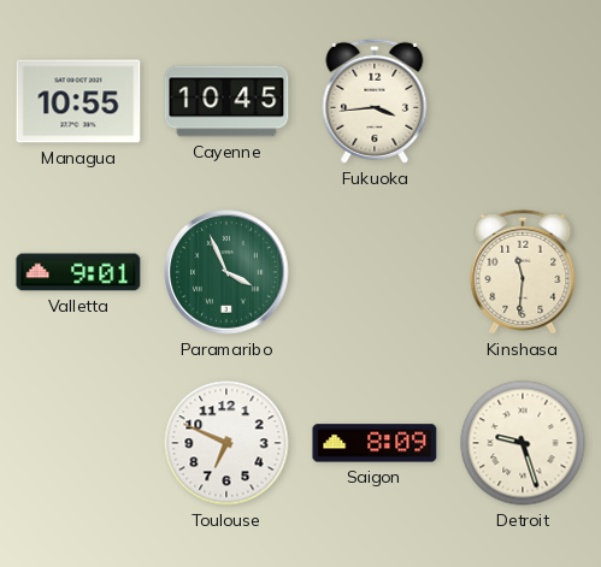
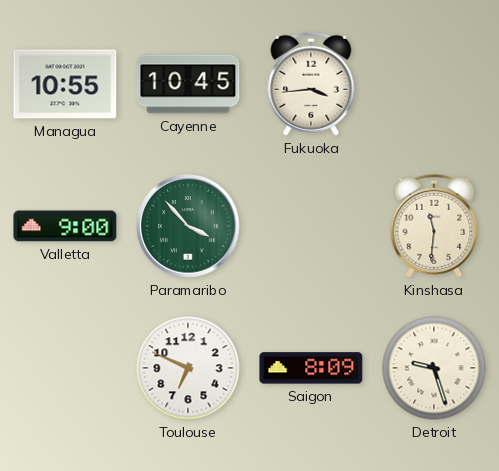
Valletta: 9:01 -> 9:00 (65, 226)
Paramaribo: 3:56 -> 3:53 (188, 226)
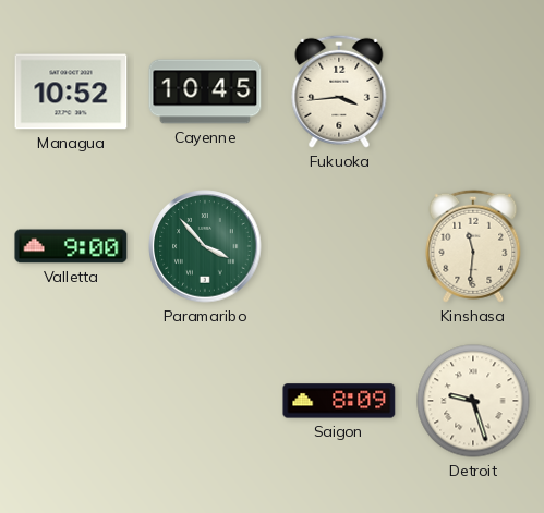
Managua: 10:55 -> 10:52 (71, 91)
Toulouse: 6:49 -> none (188, 368)
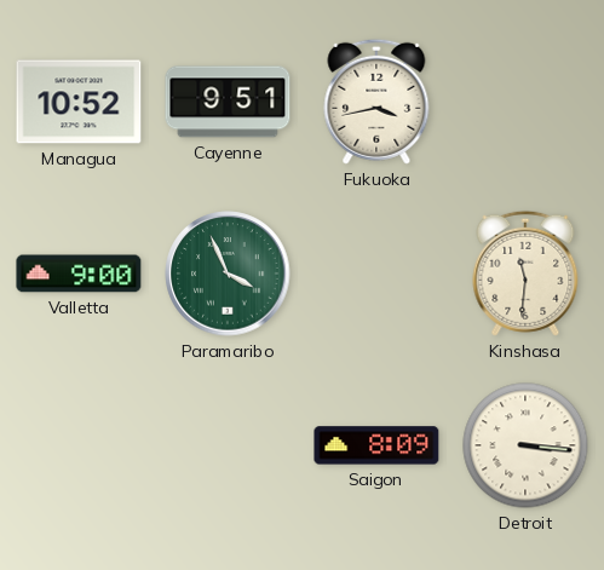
Cayenne: 10:45 -> 9:51 (228, 102)
Fukuoka: 3:44 -> 3:43 (376, 102)
Paramaribo: 3:53 -> 3:56 (228, 274)
Detroit: 9:27 -> 3:16 (525, 445)
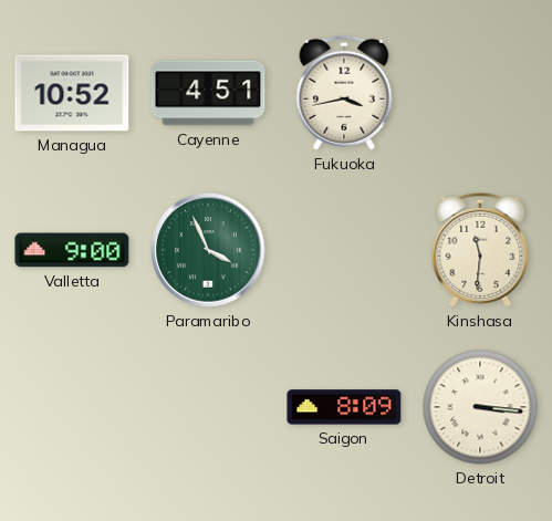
Cayenne: 9:51 -> 4:51 (208, 93)
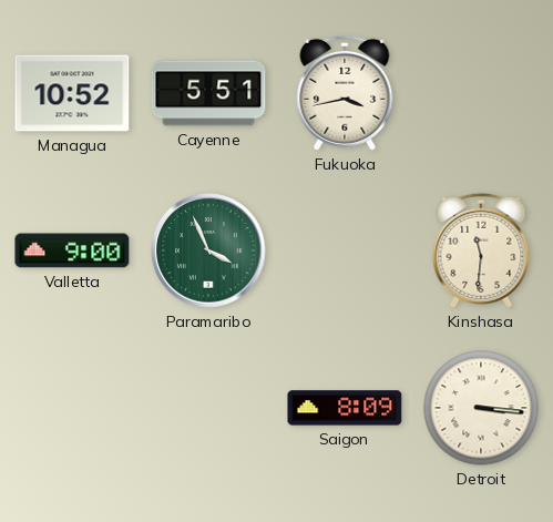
Cayenne: 4:51 -> 5:51 (208, 93)
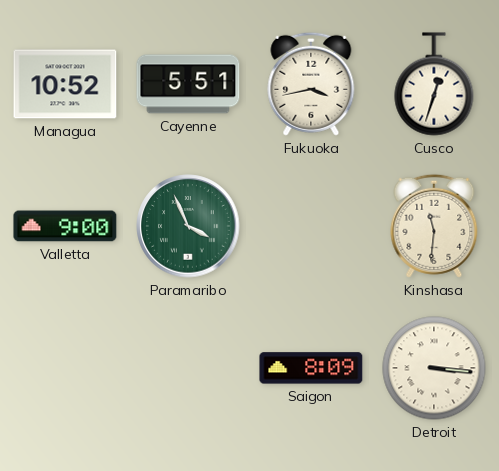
Cusco: none -> 12:33 (434, 84)
